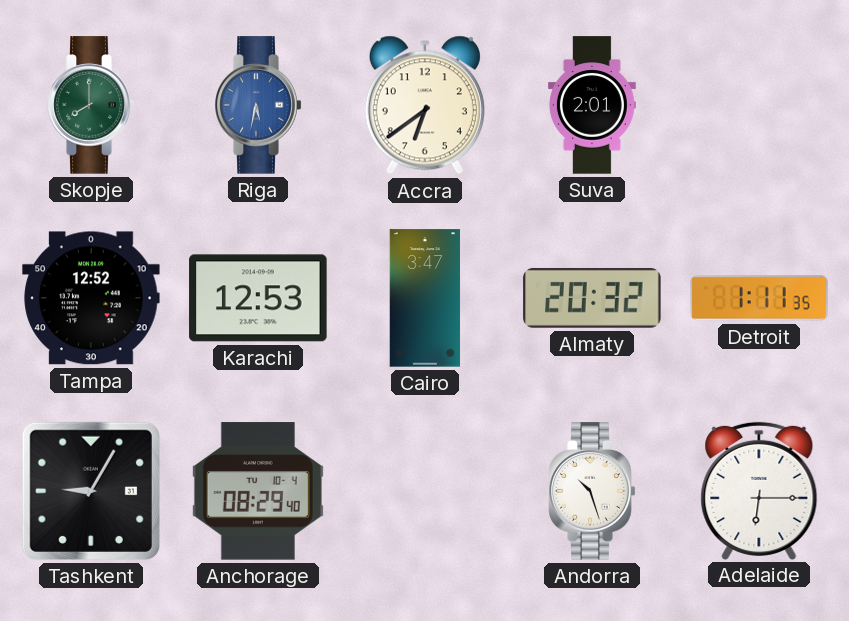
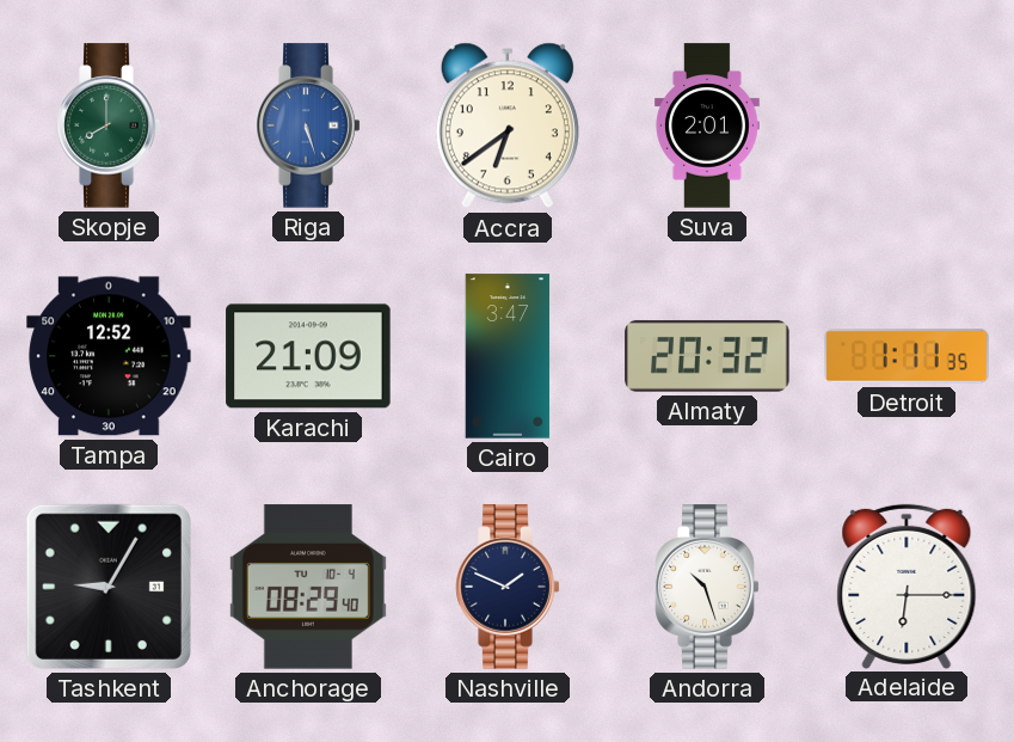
Riga: 5:32 -> 5:27 (308, 125)
Karachi: 12:53 -> 21:09 (308, 356)
Nashville: none -> 1:49 (508, 587)
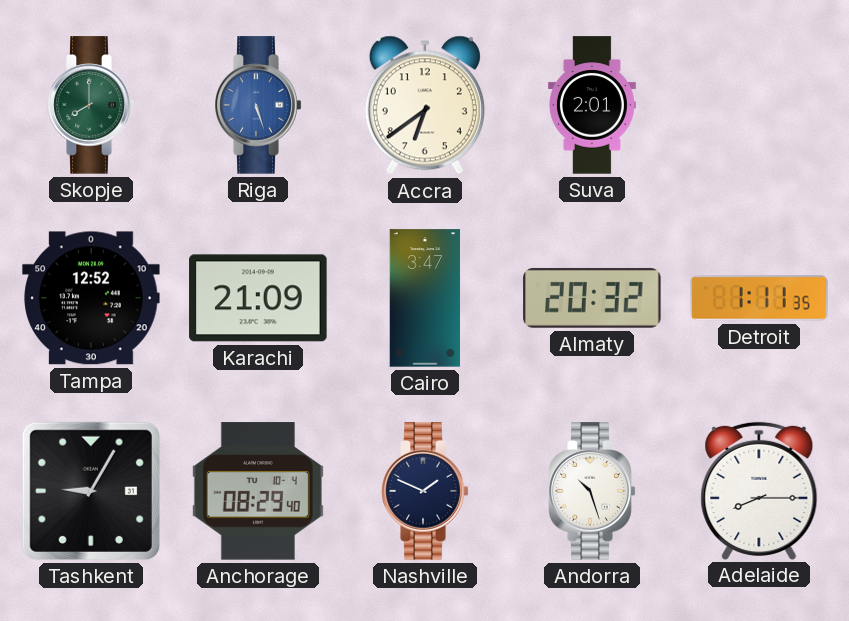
Adelaide: 6:15 -> 8:15 (759, 490)
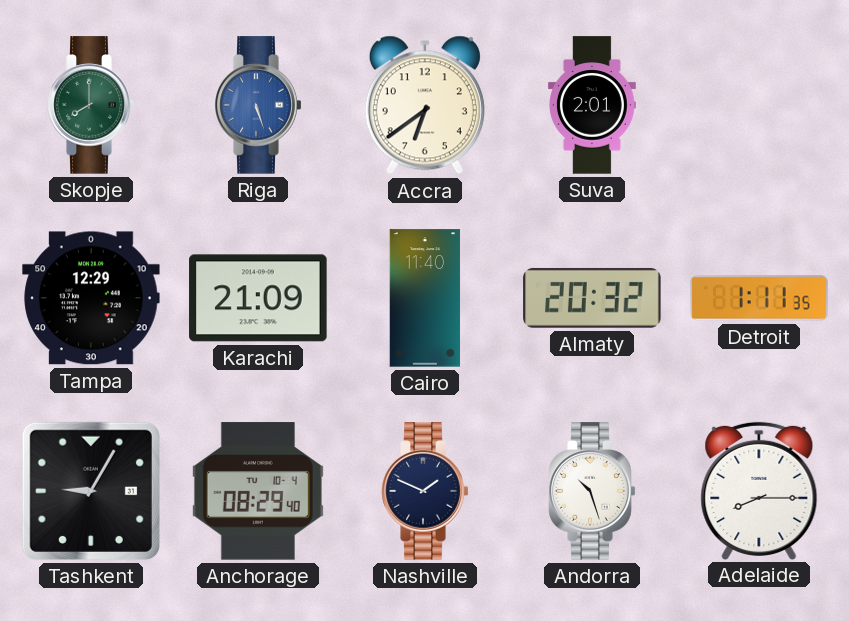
Tampa: 12:52 -> 12:29 (91, 298)
Cairo: 3:47 -> 11:40 (425, 298)
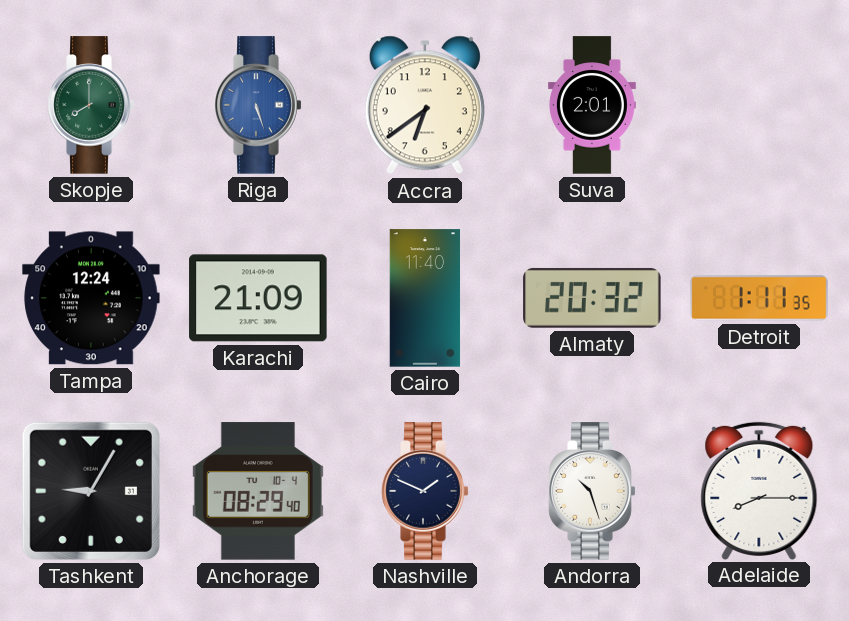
Tampa: 12:29 -> 12:24 (91, 298)
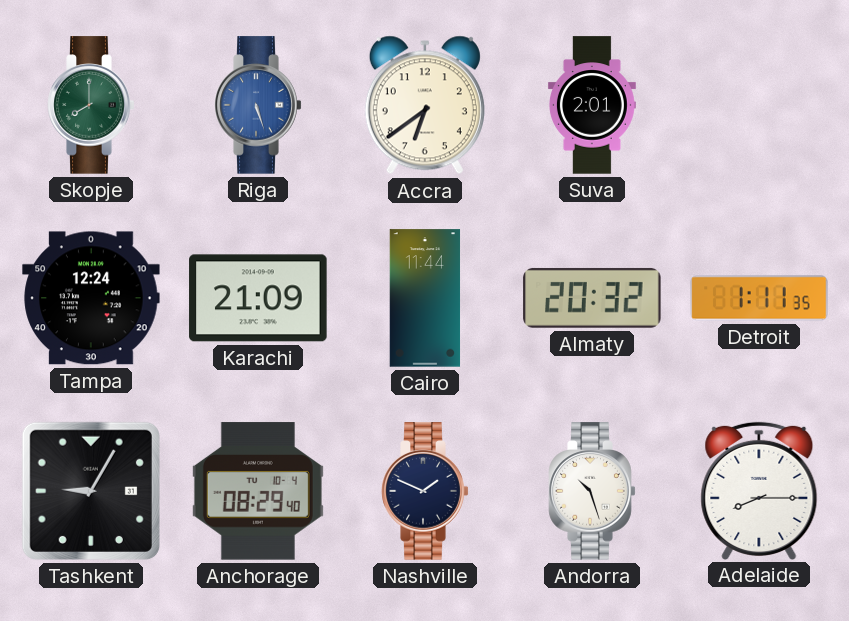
Cairo: 11:40 -> 11:44 (425, 298)
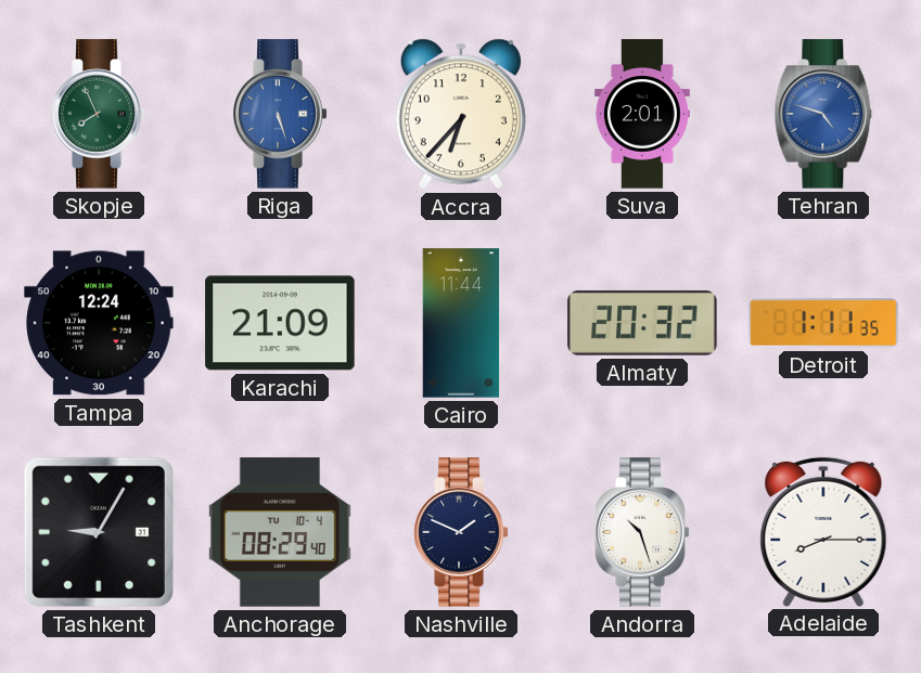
Skopje: 8:00 -> 7:56 (99, 114)
Accra: 6:39 -> 6:37 (461, 114)
Tehran: none -> 4:48 (823, 114)
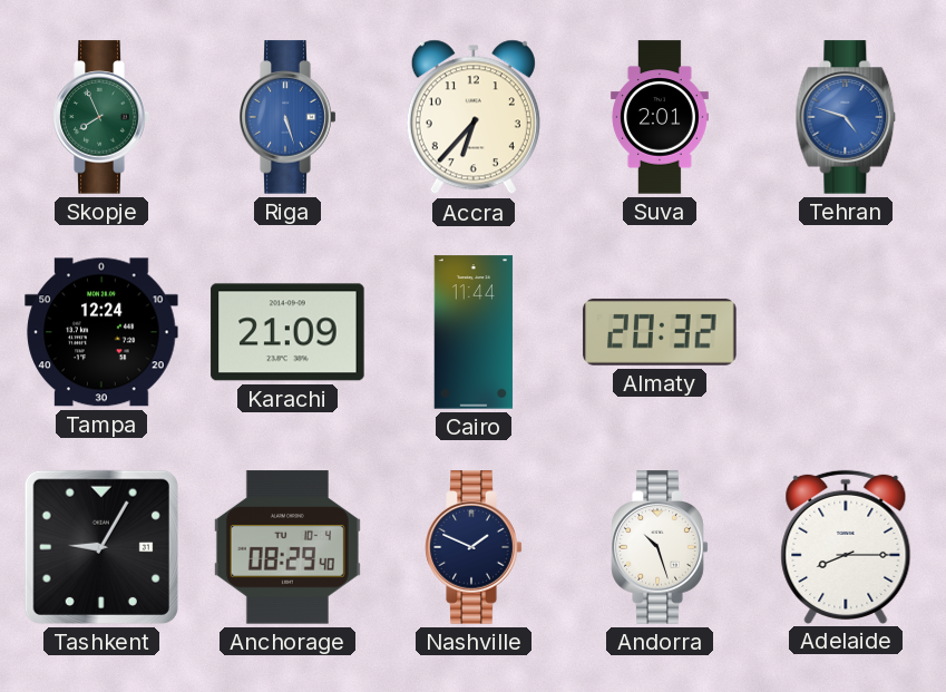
Detroit: 1:11 -> none (823, 323)
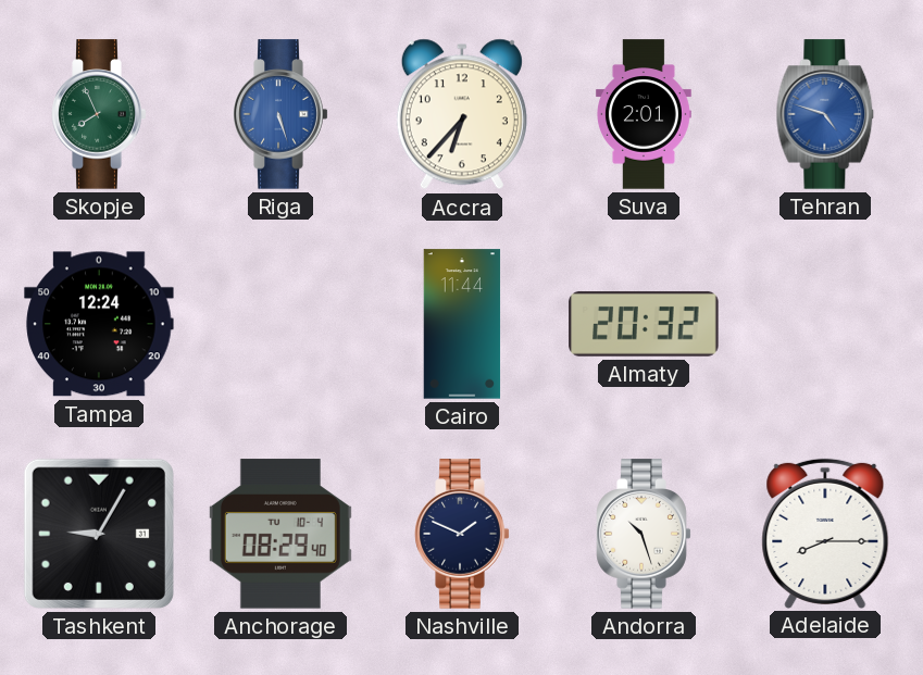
Karachi: 21:09 -> none (287, 332)
